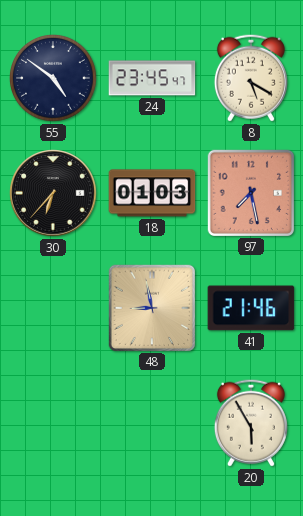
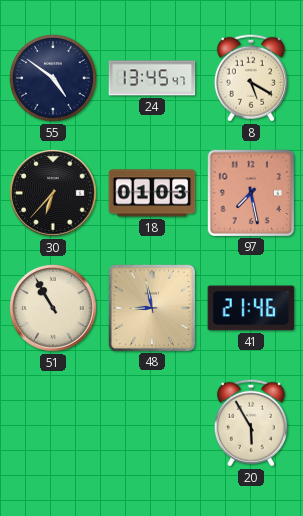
24: 23:45 -> 13:45 (152, 78)
51: none -> 10:55 (53, 308)
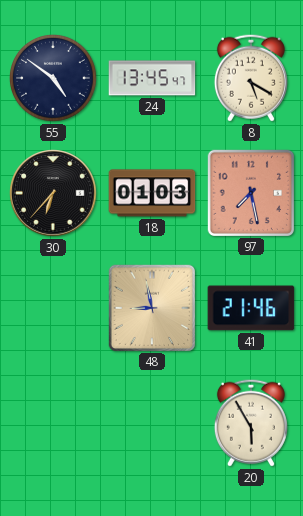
51: 10:55 -> none (53, 308)
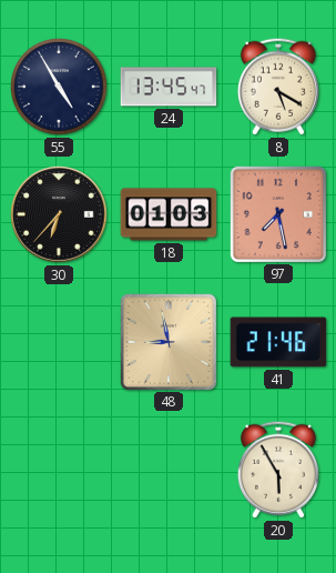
55: 4:51 -> 4:55 (60, 88)
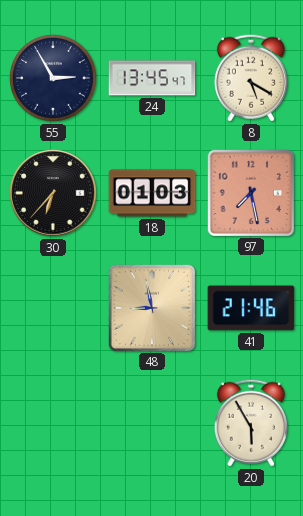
55: 4:55 -> 2:55 (54, 79)
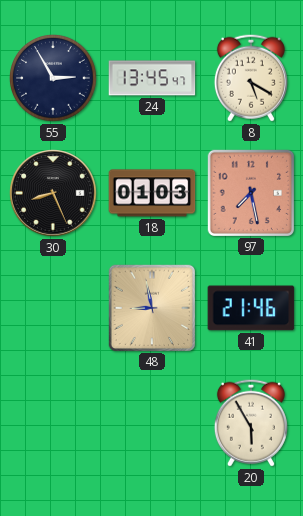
30: 6:37 -> 8:26 (53, 193)
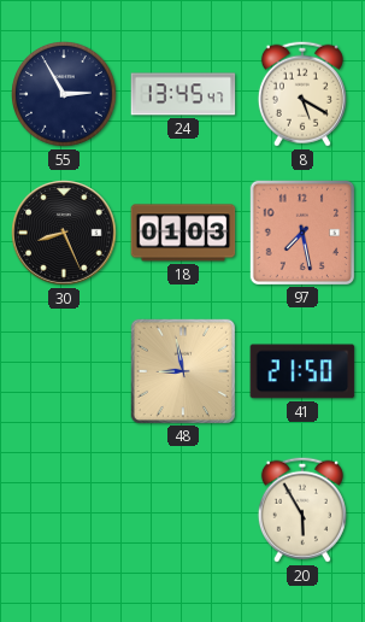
41: 21:46 -> 21:50 (302, 371)
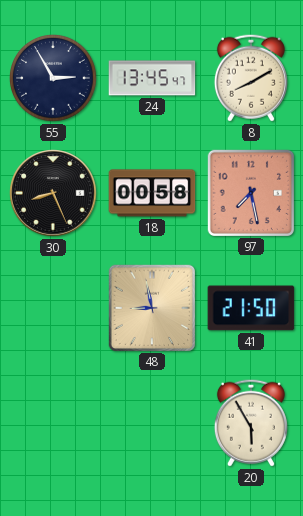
8: 5:20 -> 8:10 (251, 78)
18: 01:03 -> 00:58 (152, 193)
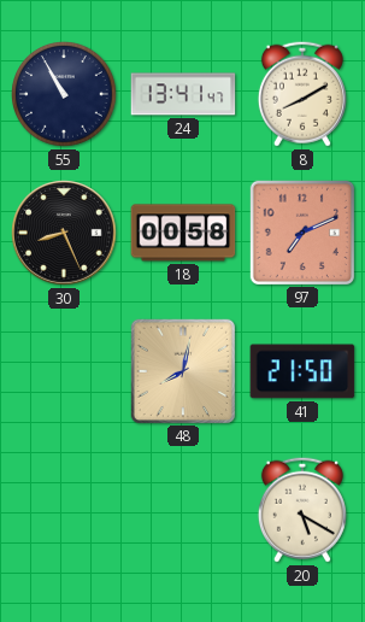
55: 2:55 -> 10:55 (65, 95)
24: 13:45 -> 13:41 (183, 94)
97: 7:28 -> 7:11 (301, 231)
48: 8:58 -> 8:02 (182, 370)
20: 5:55 -> 5:20 (302, 510)
